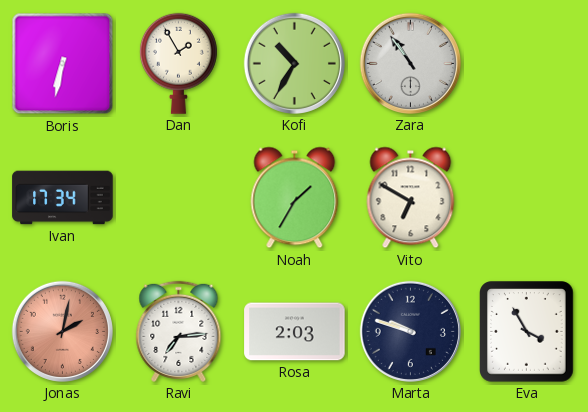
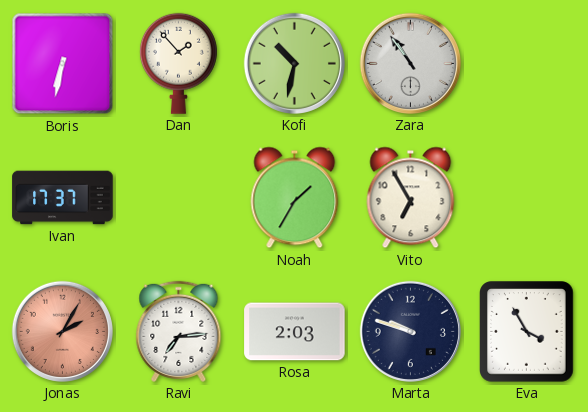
Dan: 1:55 -> 1:53 (178, 63)
Kofi: 10:35 -> 10:32 (294, 63)
Ivan: 17:34 -> 17:37 (63, 198)
Vito: 6:50 -> 6:55 (411, 198)
Jonas: 2:02 -> 2:05 (62, 331)
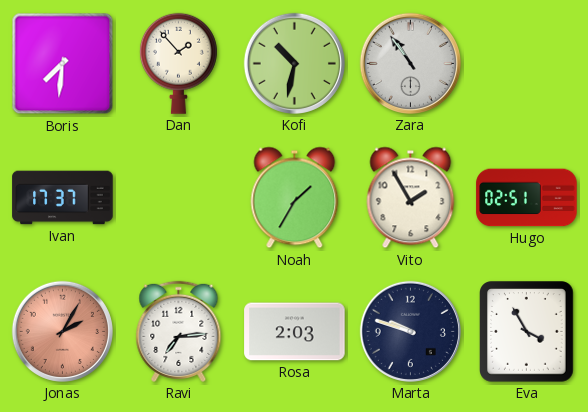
Boris: 6:32 -> 7:31 (63, 64)
Vito: 6:55 -> 1:55 (411, 198)
Hugo: none -> 02:51 (527, 198)
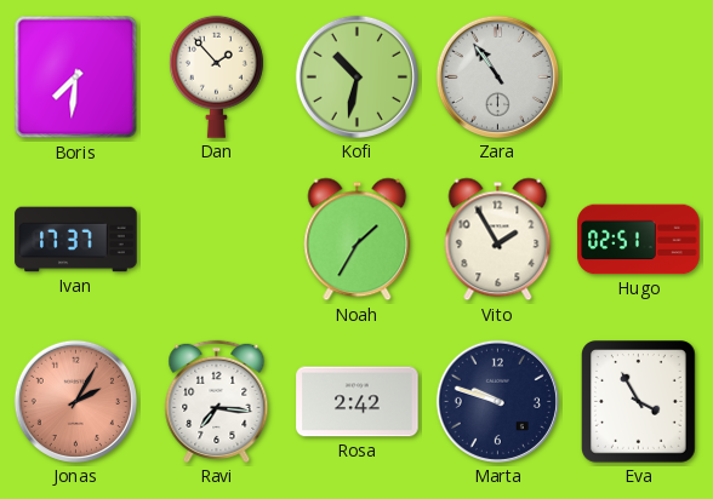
Ravi: 7:14 -> 7:16 (217, 401)
Rosa: 2:03 -> 2:42 (358, 402)
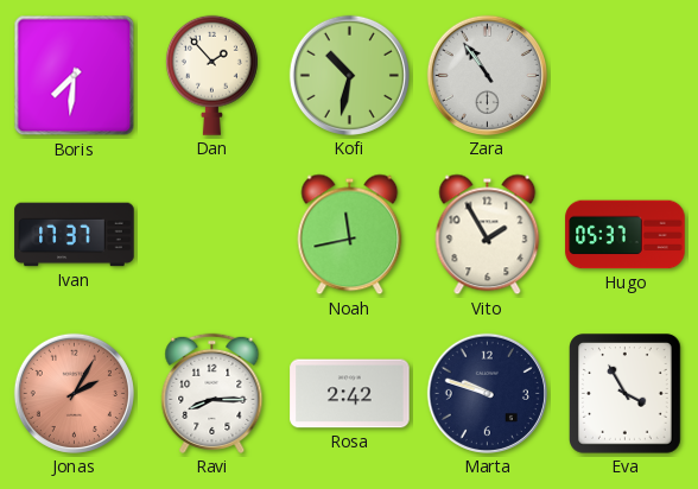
Noah: 1:35 -> 11:43 (350, 235)
Hugo: 02:51 -> 05:37 (626, 235)
Ravi: 7:16 -> 8:15 (212, 393)
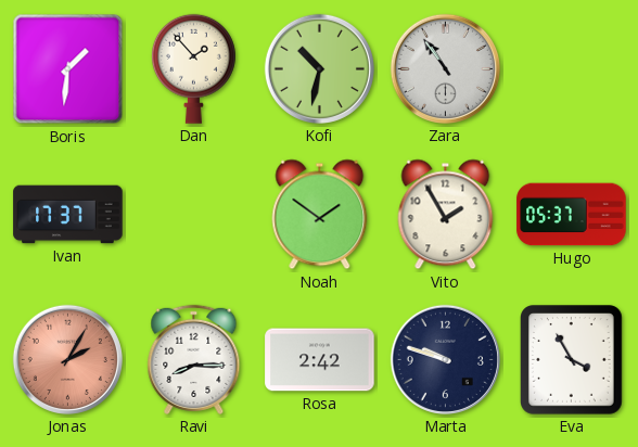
Boris: 7:31 -> 1:31 (68, 69)
Noah: 11:43 -> 1:51 (320, 215)
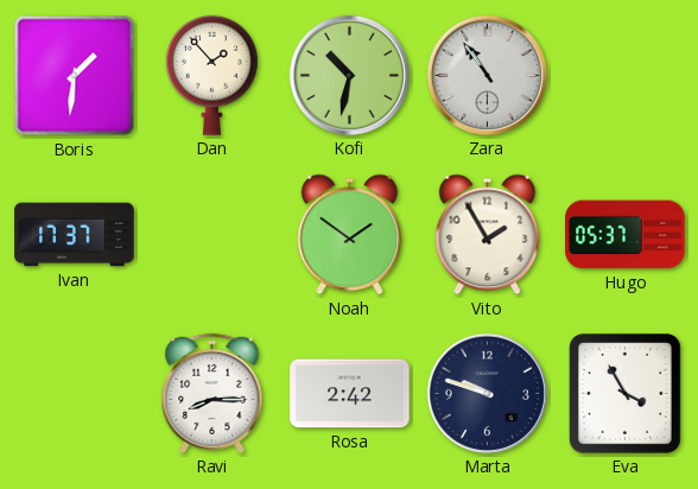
Jonas: 2:05 -> none (67, 359)
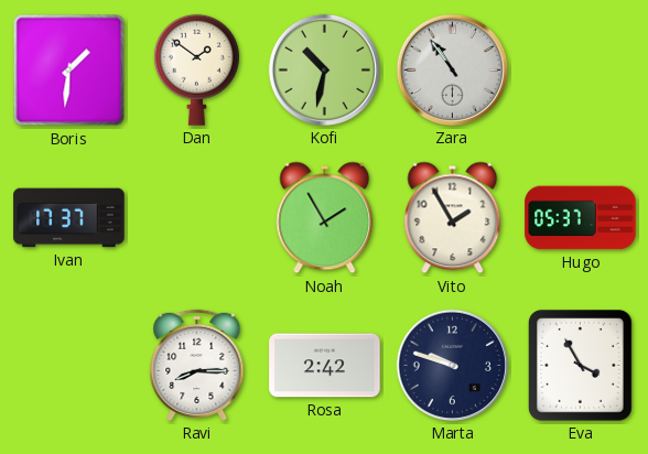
Dan: 1:53 -> 1:51 (196, 69)
Noah: 1:51 -> 1:55 (325, 218)
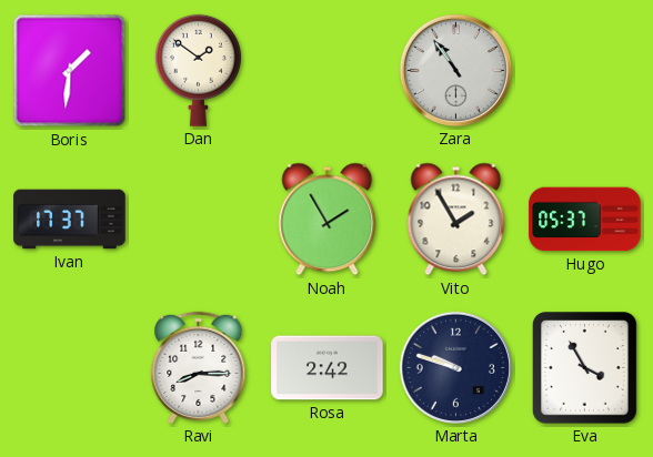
Kofi: 10:32 -> none (324, 69)
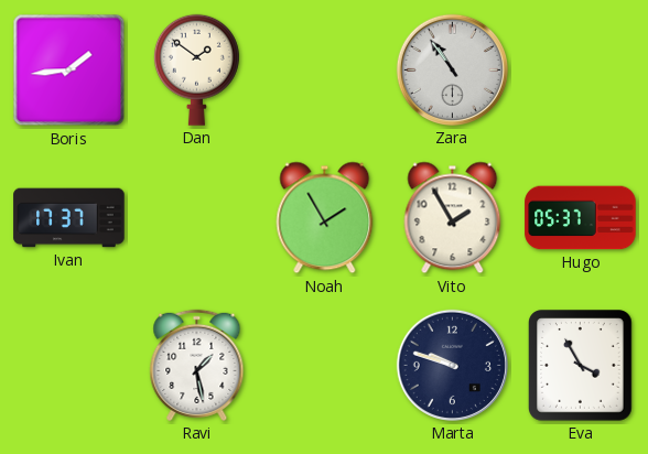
Boris: 1:31 -> 1:44 (69, 71)
Ravi: 8:15 -> 1:28 (197, 365)
Rosa: 2:42 -> none (328, 368)
